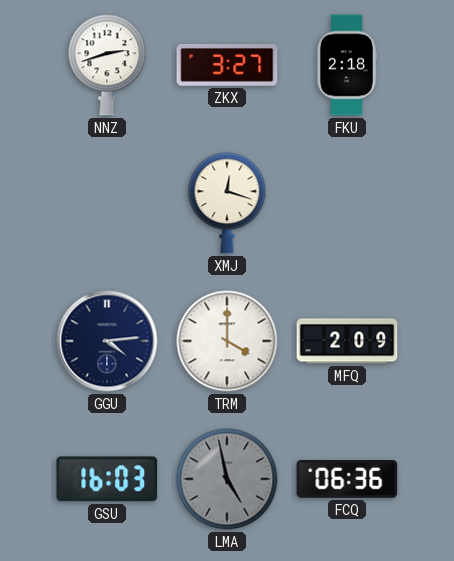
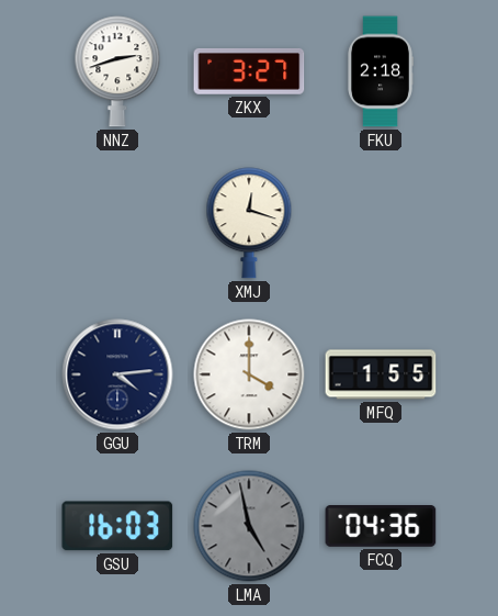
MFQ: 2:09 -> 1:55 (381, 374)
FCQ: 06:36 -> 04:36 (381, 527)
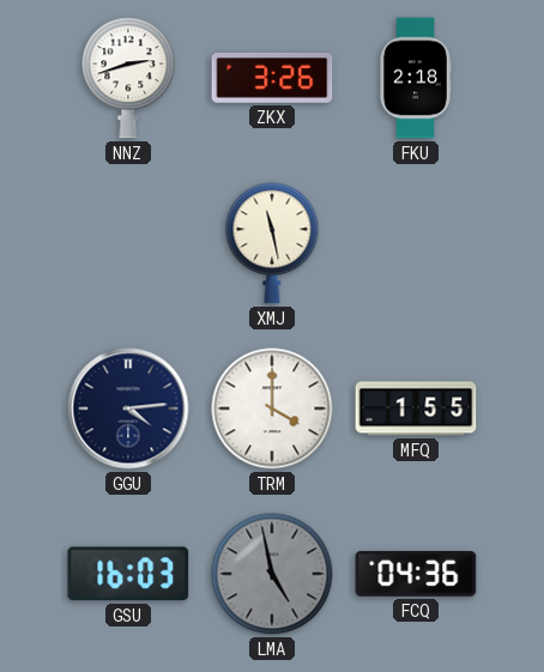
ZKX: 3:27 -> 3:26 (272, 78)
XMJ: 12:18 -> 11:28 (272, 243)
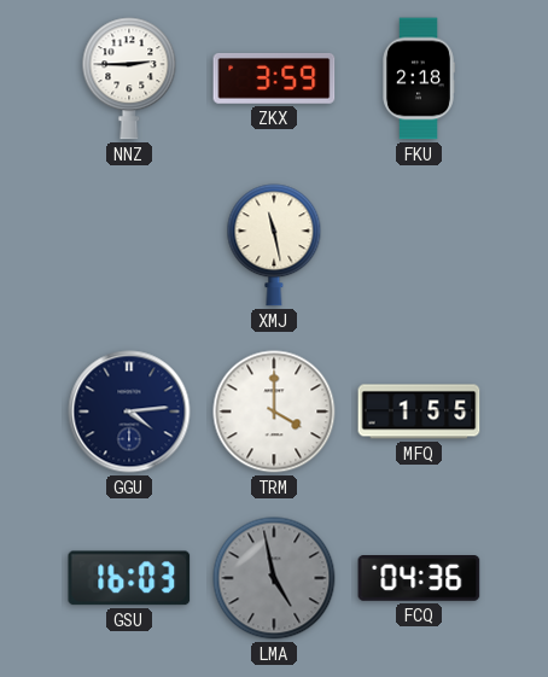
NNZ: 2:42 -> 2:45 (129, 78)
ZKX: 3:26 -> 3:59 (274, 78)
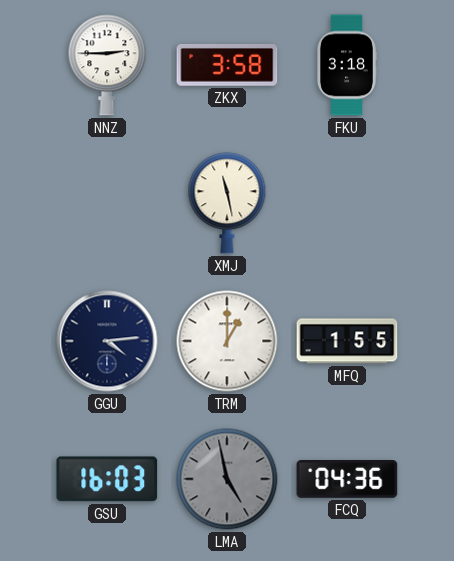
ZKX: 3:59 -> 3:58 (227, 65)
FKU: 2:18 -> 3:18 (347, 65)
TRM: 4:00 -> 1:00 (227, 341)
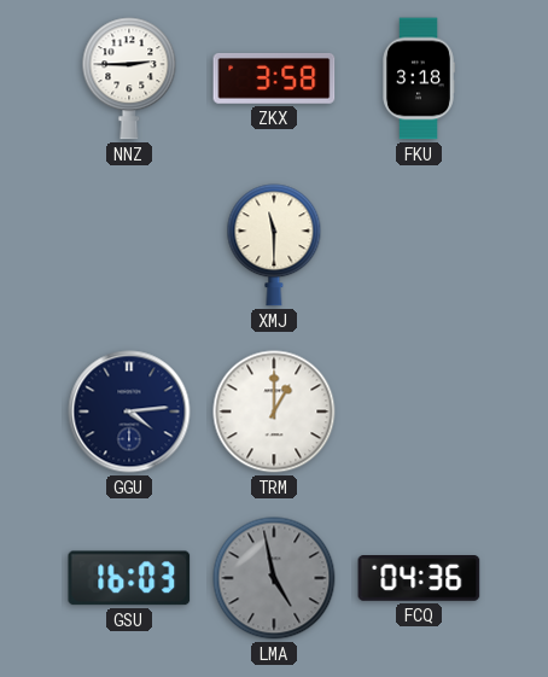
XMJ: 11:28 -> 11:30 (274, 245)
MFQ: 1:55 -> none (347, 341)
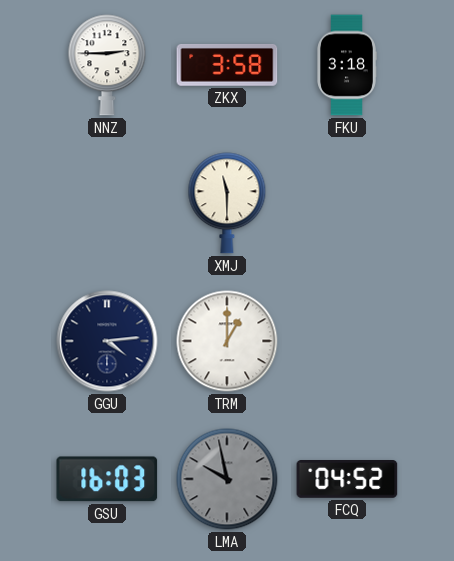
LMA: 4:58 -> 9:58 (227, 479)
FCQ: 04:36 -> 04:52 (347, 480)
